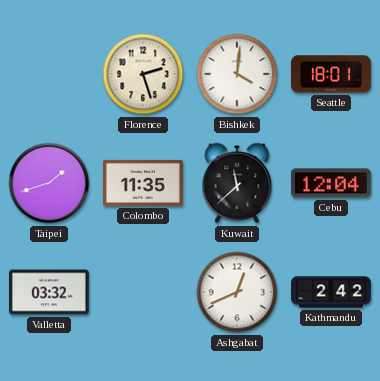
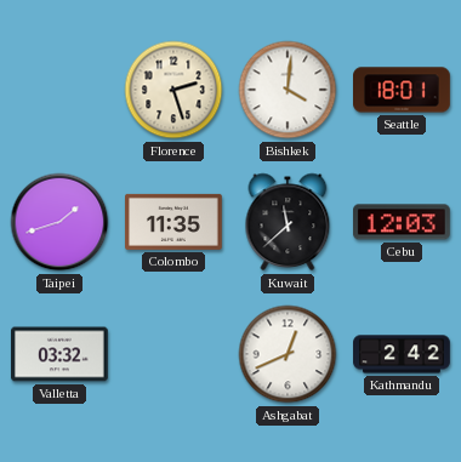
Cebu: 12:04 -> 12:03 (403, 222)
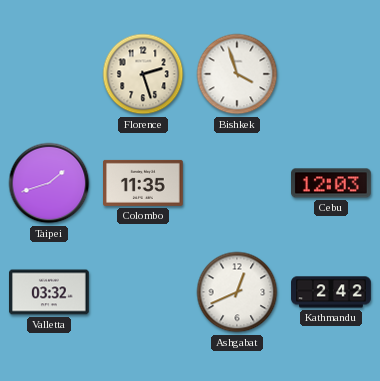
Bishkek: 4:01 -> 3:57 (237, 74)
Seattle: 18:01 -> none (403, 90)
Kuwait: 11:38 -> none (288, 222)
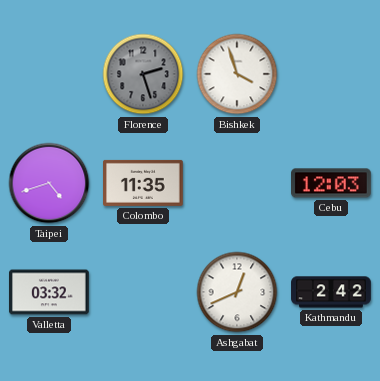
Florence dial: cream -> grey (143, 74)
Taipei: 1:42 -> 4:42 (49, 183)
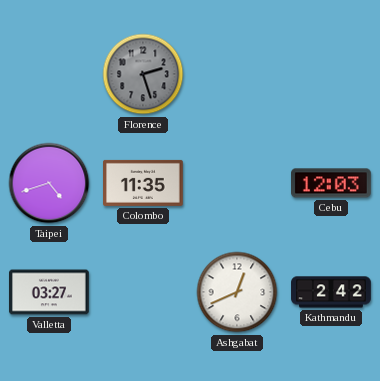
Bishkek: 3:57 -> none (237, 74)
Valletta: 03:32 -> 03:27 (50, 292)
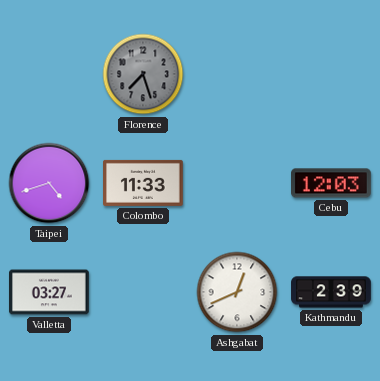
Florence: 2:27 -> 7:27 (143, 74)
Colombo: 11:35 -> 11:33 (144, 183)
Kathmandu: 2:42 -> 2:39 (331, 292)
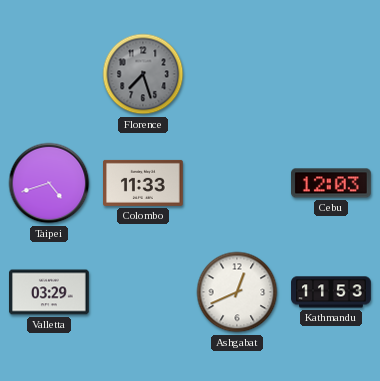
Valletta: 03:27 -> 03:29 (50, 292)
Kathmandu: 2:39 -> 11:53 (331, 292)
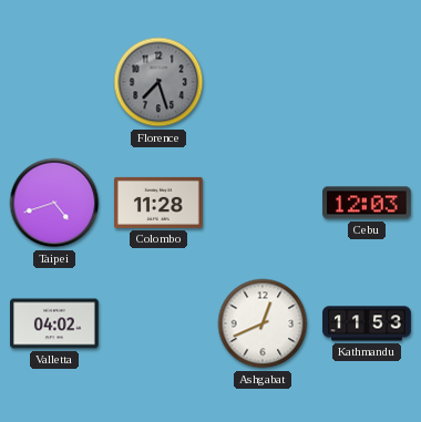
Colombo: 11:33 -> 11:28 (160, 203)
Valletta: 03:29 -> 04:02 (55, 323)
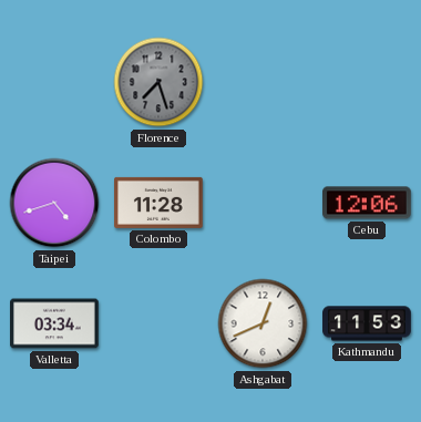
Cebu: 12:03 -> 12:06 (368, 203)
Valletta: 04:02 -> 03:34 (55, 323)
